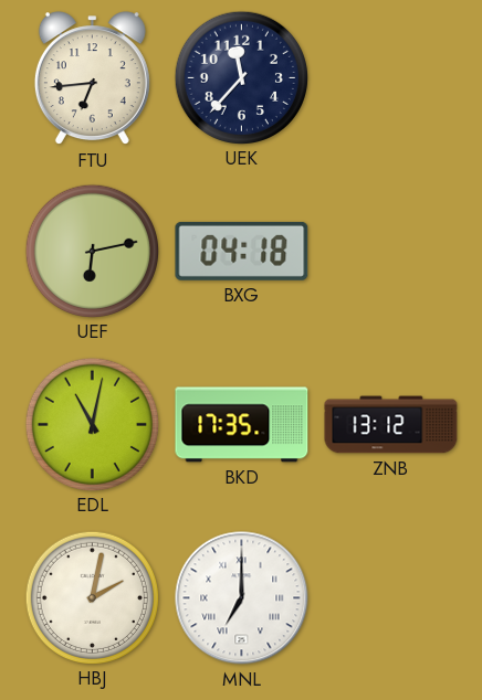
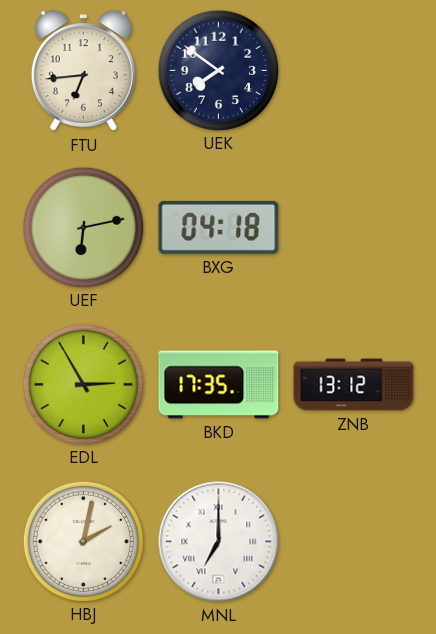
UEK: 11:37 -> 7:51 (218, 70)
EDL: 11:02 -> 2:55 (83, 384)
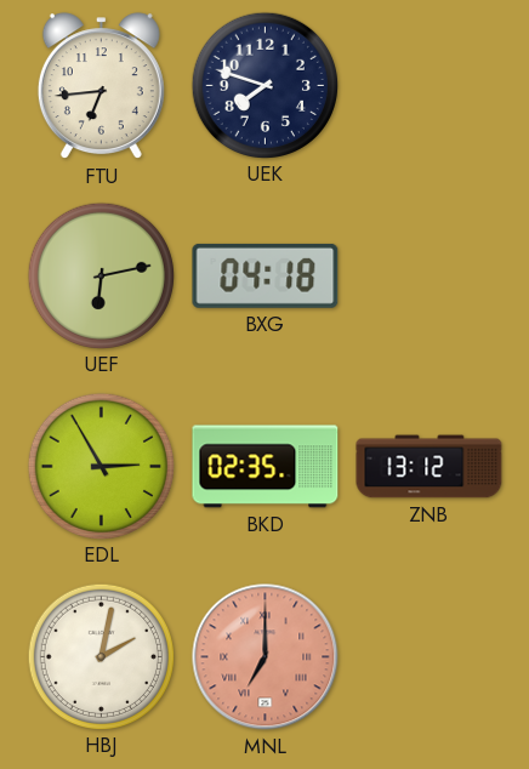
UEK: 7:51 -> 7:48 (264, 85)
BKD: 17:35 -> 02:35 (266, 467)
MNL dial: white -> salmon (266, 657)
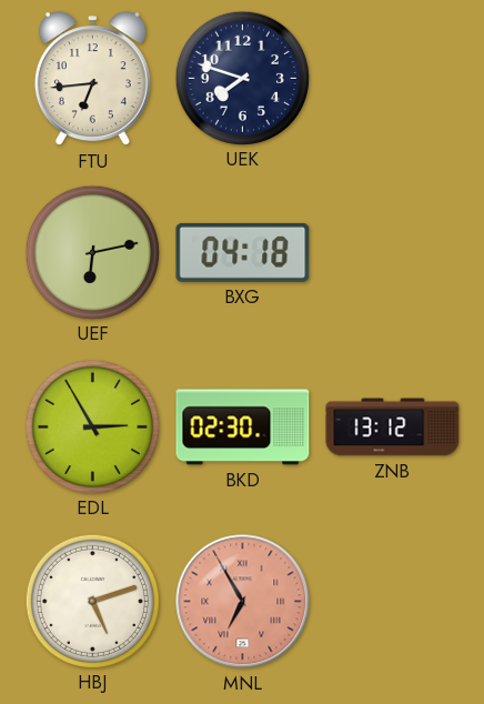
BKD: 02:35 -> 02:30 (243, 428)
HBJ: 2:02 -> 5:12 (92, 601)
MNL: 7:00 -> 6:55 (243, 602)
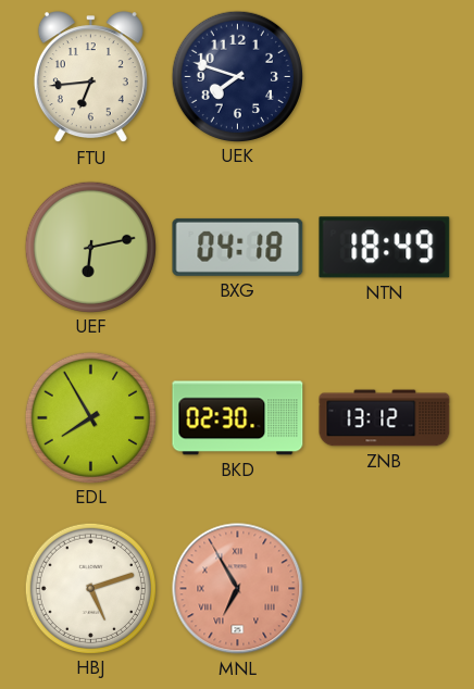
NTN: none -> 18:49 (385, 248)
EDL: 2:55 -> 7:55 (90, 417)
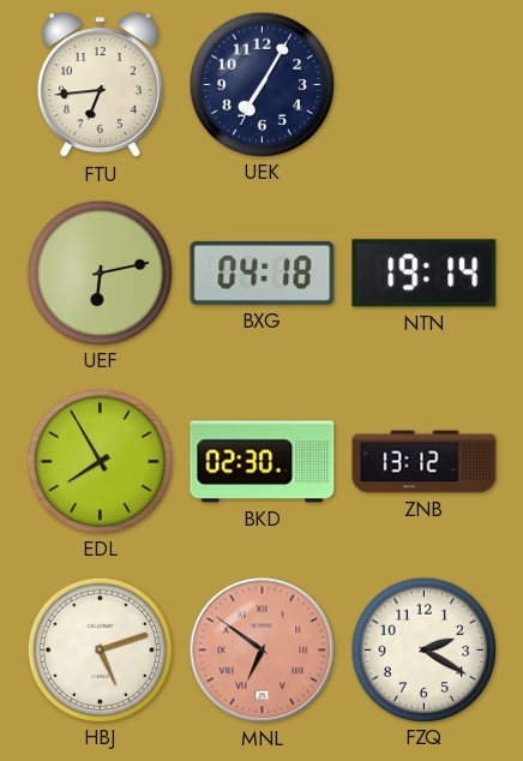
UEK: 7:48 -> 7:05 (261, 84)
NTN: 18:49 -> 19:14 (425, 274)
MNL: 6:55 -> 6:51 (263, 651)
FZQ: none -> 2:20 (423, 649)
